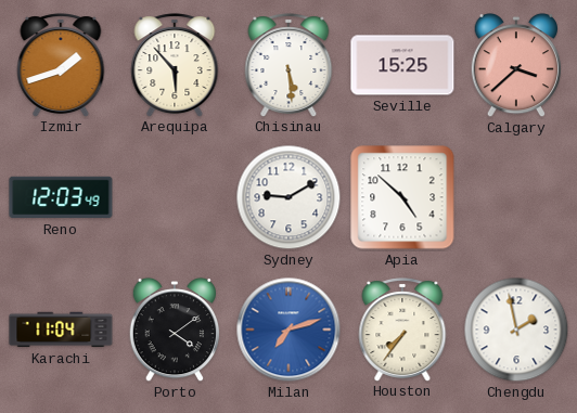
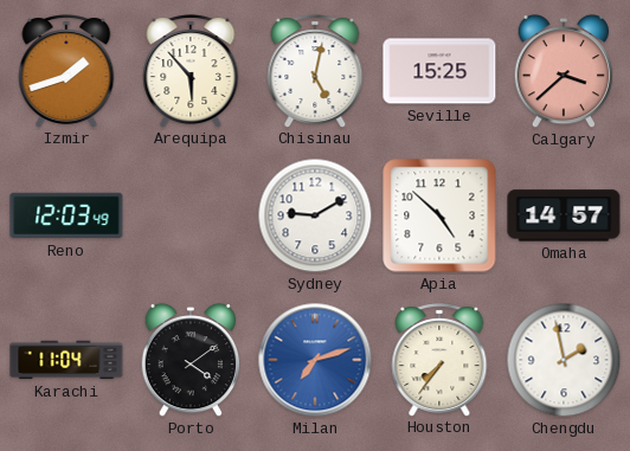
Chisinau: 5:29 -> 5:02 (315, 71)
Omaha: none -> 14:57 (564, 215)
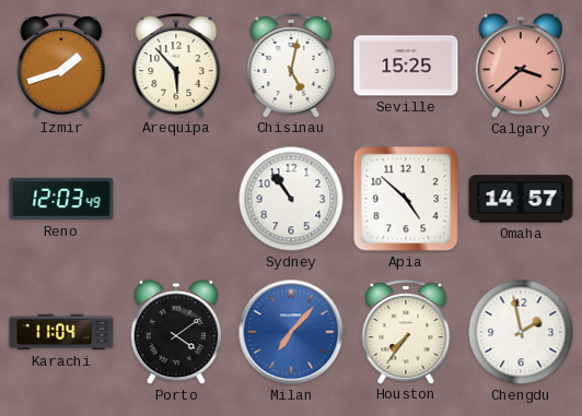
Sydney: 9:10 -> 10:54 (291, 199)
Milan: 7:12 -> 7:07 (291, 332)
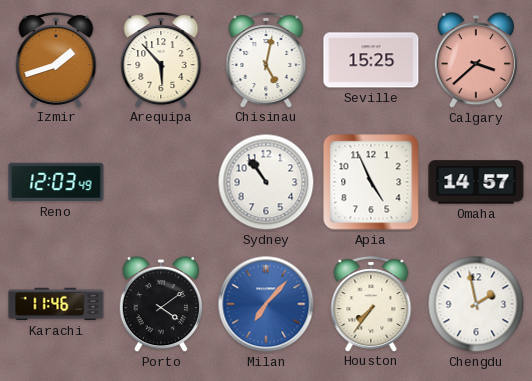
Apia: 4:52 -> 4:56 (371, 182)
Karachi: 11:04 -> 11:46 (56, 304)
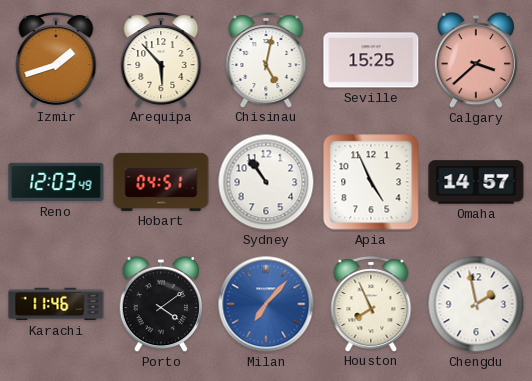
Hobart: none -> 04:51 (161, 182)
Houston: 7:36 -> 7:56 (371, 304)
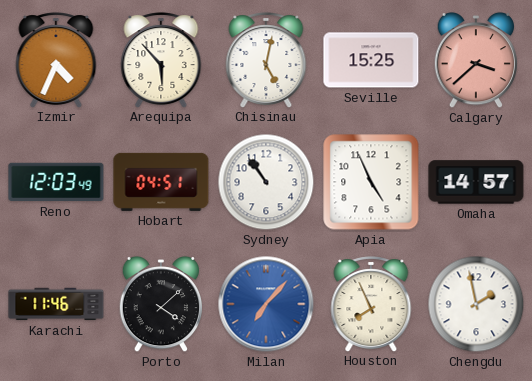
Izmir: 1:42 -> 4:34 (56, 60)
Porto: 4:09 -> 4:08 (160, 304)
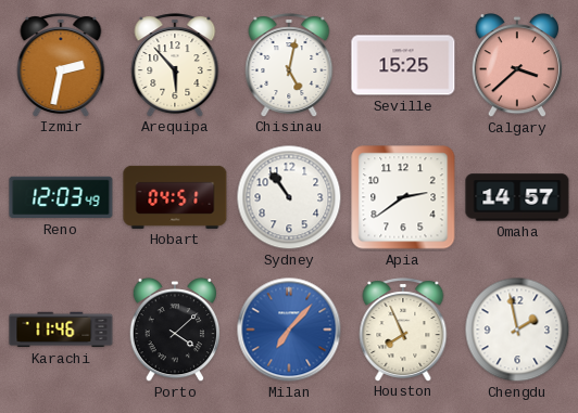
Izmir: 4:34 -> 2:32 (61, 65)
Apia: 4:56 -> 2:39 (403, 197)
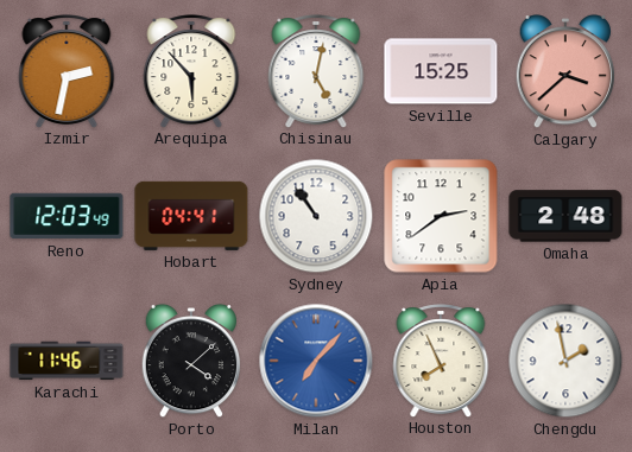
Hobart: 04:51 -> 04:41 (191, 216)
Omaha: 14:57 -> 2:48 (565, 216)
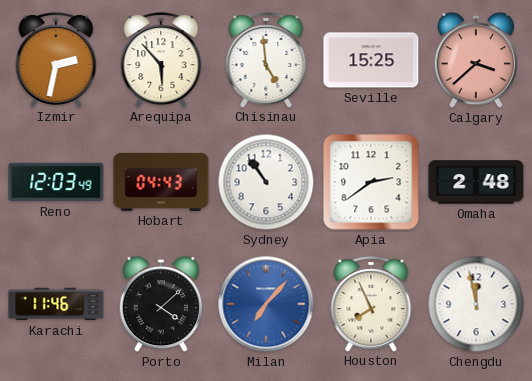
Chisinau: 5:02 -> 4:59 (266, 60)
Hobart: 04:41 -> 04:43 (161, 182)
Chengdu: 1:58 -> 11:58 (476, 304)
